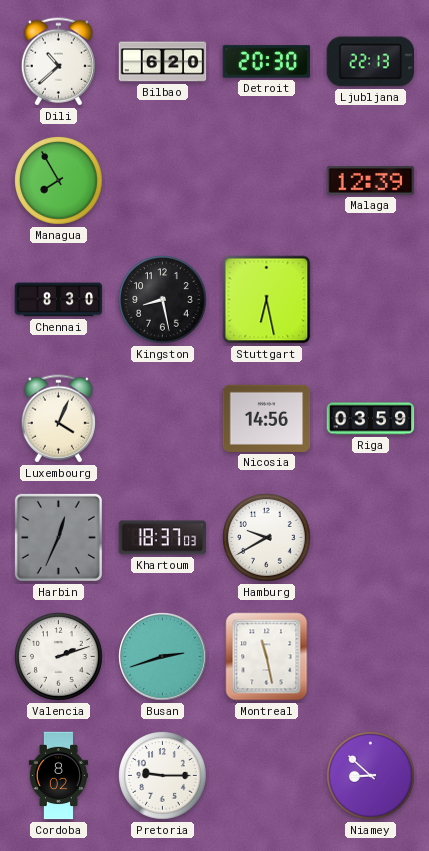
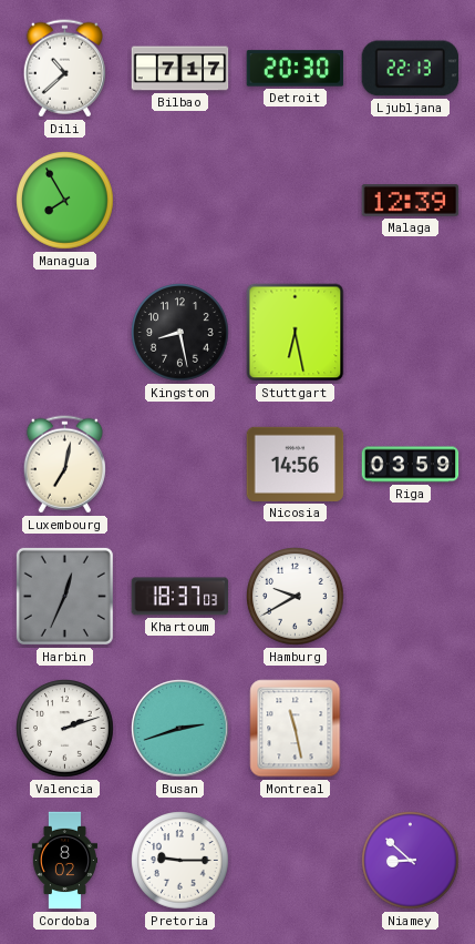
Bilbao: 6:20 -> 7:17 (180, 69)
Chennai: 8:30 -> none (59, 300)
Luxembourg: 4:04 -> 7:02 (64, 465)
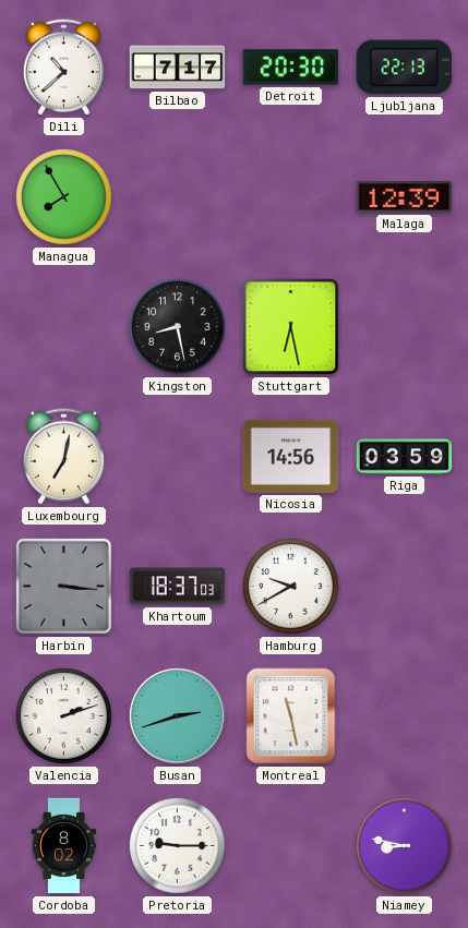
Harbin: 12:34 -> 3:16 (63, 586)
Niamey: 8:52 -> 8:47 (405, 846)
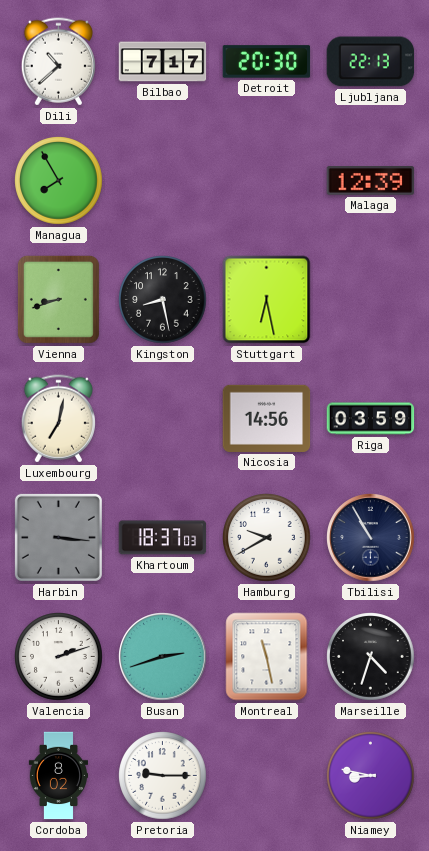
Vienna: none -> 8:42 (58, 299)
Tbilisi: none -> 10:55 (371, 538)
Marseille: none -> 4:33 (371, 657)
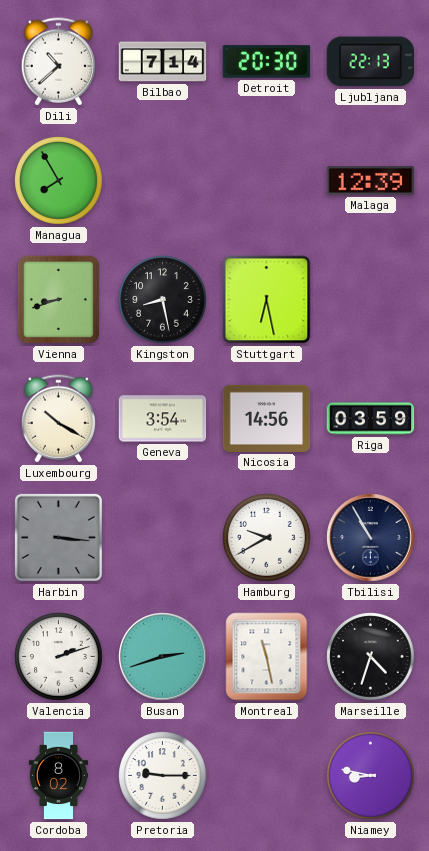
Bilbao: 7:17 -> 7:14 (163, 62)
Luxembourg: 7:02 -> 10:20 (58, 419)
Geneva: none -> 3:54 (163, 419)
Khartoum: 18:37 -> none (163, 538)
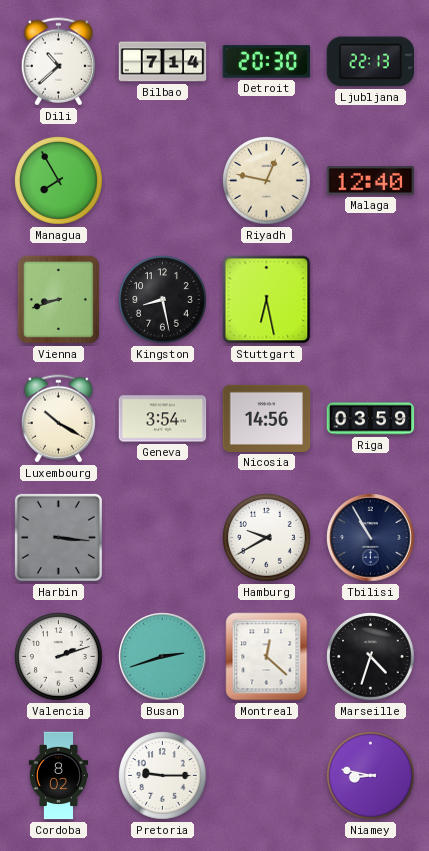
Riyadh: none -> 12:47 (267, 181)
Malaga: 12:39 -> 12:40 (371, 181)
Montreal: 11:28 -> 12:22 (267, 657)
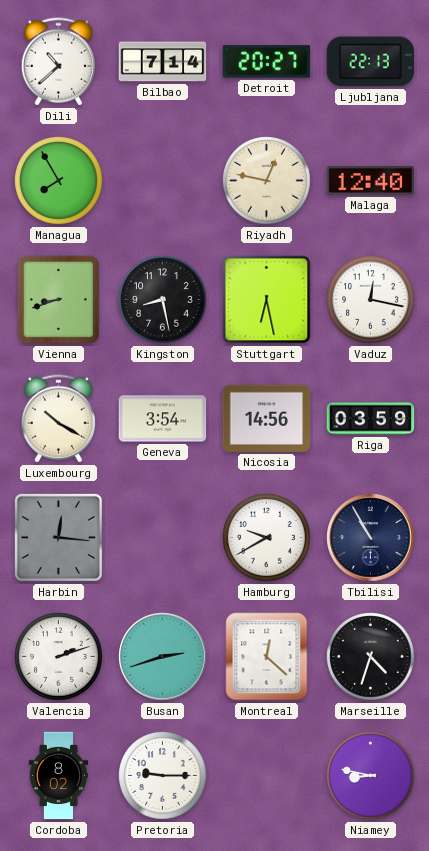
Detroit: 20:30 -> 20:27 (267, 62)
Vaduz: none -> 12:17 (371, 300)
Harbin: 3:16 -> 12:16 (58, 537)
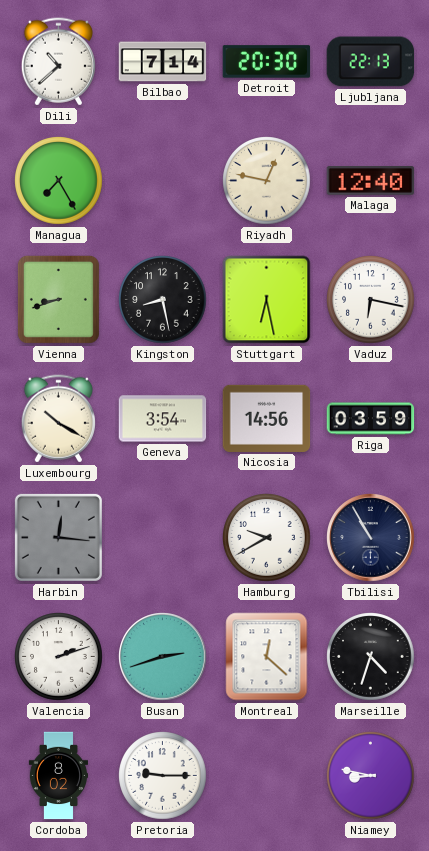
Detroit: 20:27 -> 20:30 (267, 62)
Managua: 7:55 -> 7:25 (59, 181)
Vaduz: 12:17 -> 6:17 (371, 300)
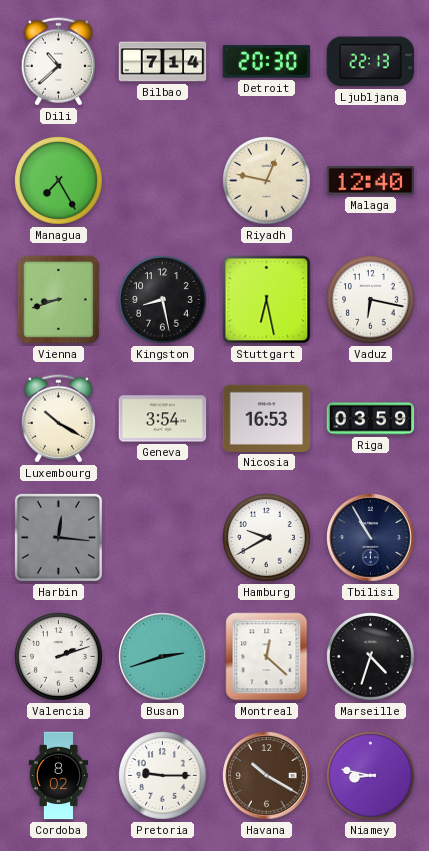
Nicosia: 14:56 -> 16:53 (267, 418)
Havana: none -> 10:20 (267, 776)
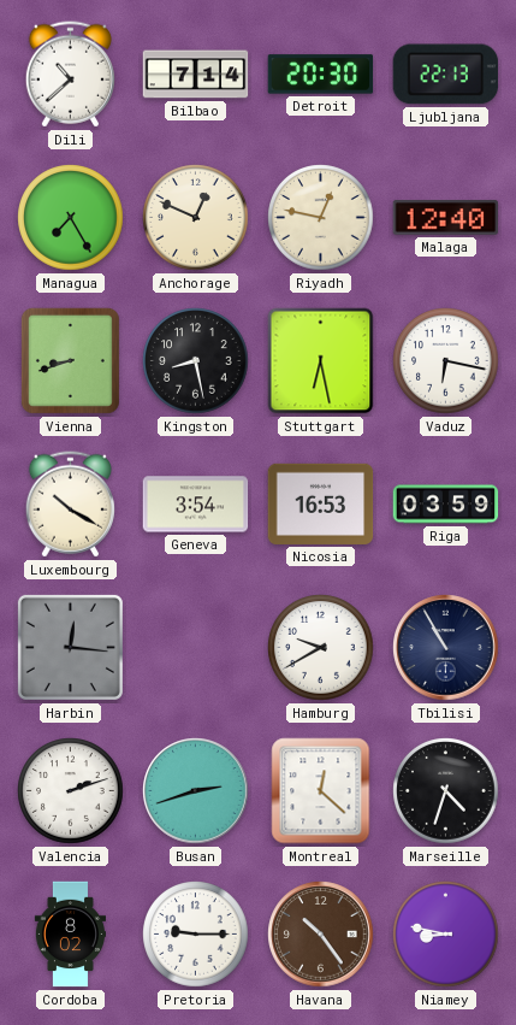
Anchorage: none -> 12:49 (196, 218)
Havana: 10:20 -> 10:24 (321, 935)
